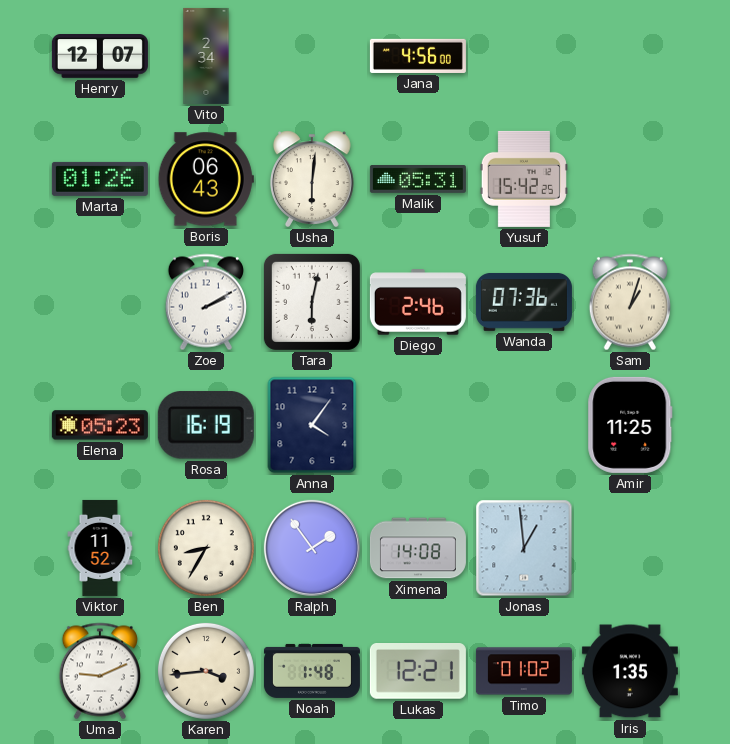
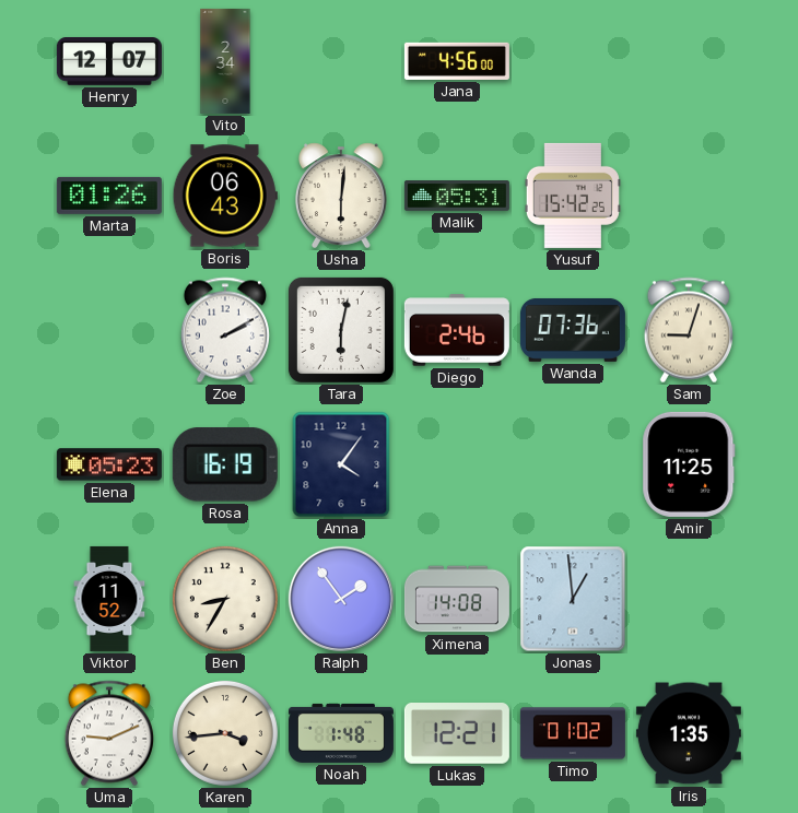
Sam: 1:03 -> 9:03 (689, 330)
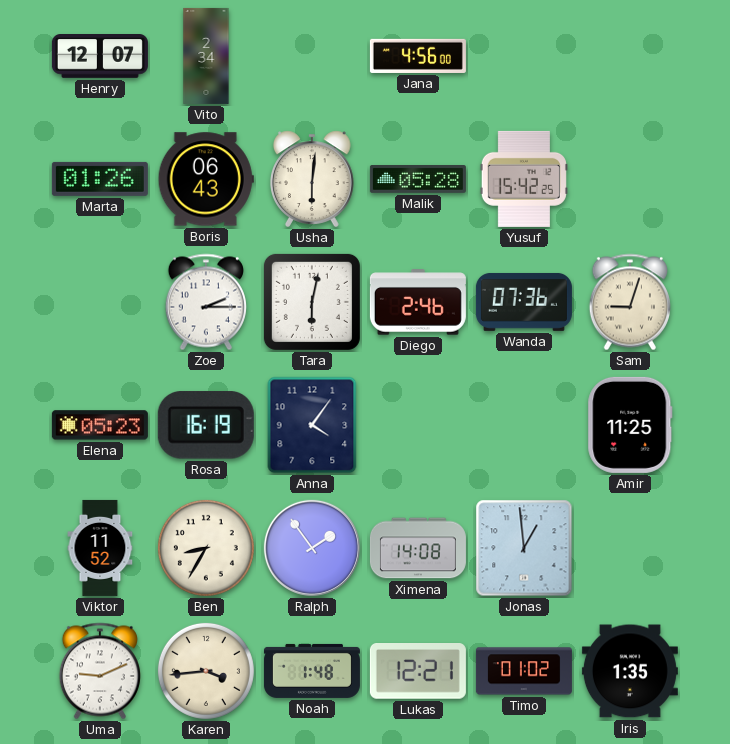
Malik: 05:31 -> 05:28 (418, 180)
Zoe: 2:10 -> 2:15 (206, 302)
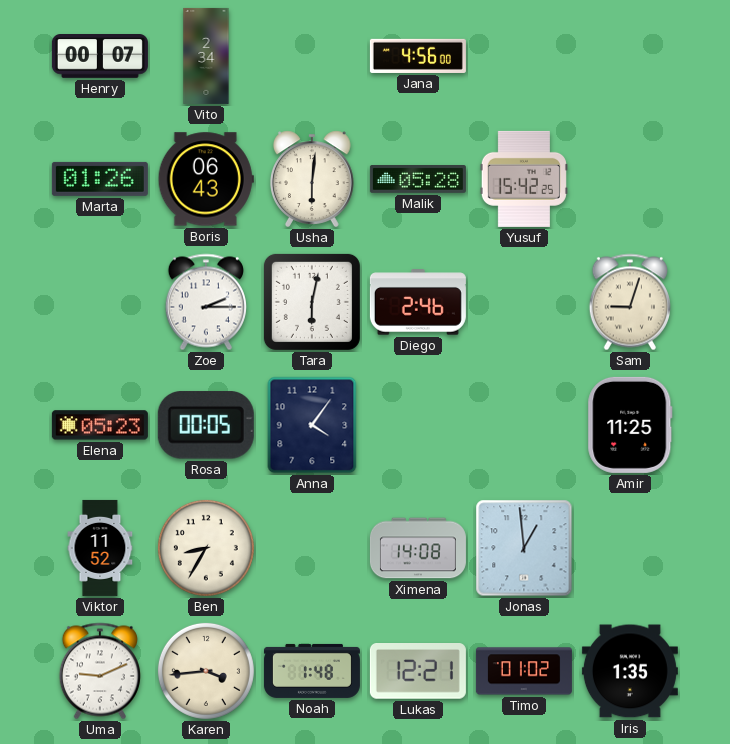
Henry: 12:07 -> 00:07 (100, 56)
Wanda: 07:36 -> none (524, 302)
Rosa: 16:19 -> 00:05 (206, 425)
Ralph: 1:54 -> none (312, 548)
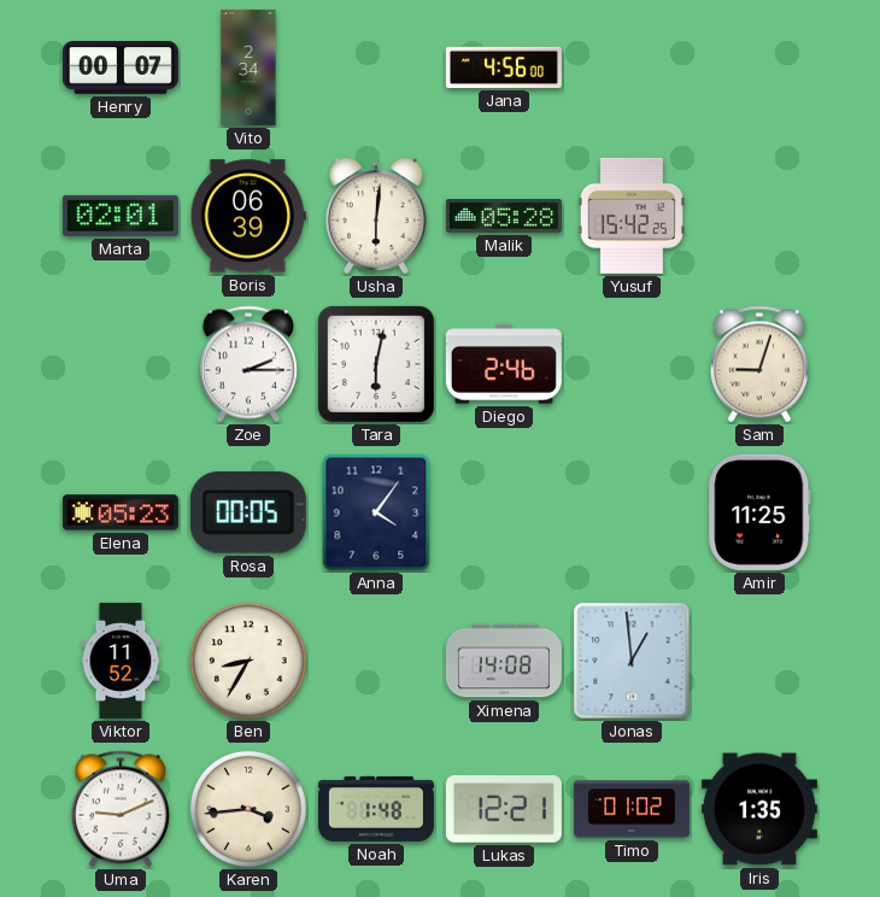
Marta: 01:26 -> 02:01 (121, 216)
Boris: 06:43 -> 06:39 (248, 216)
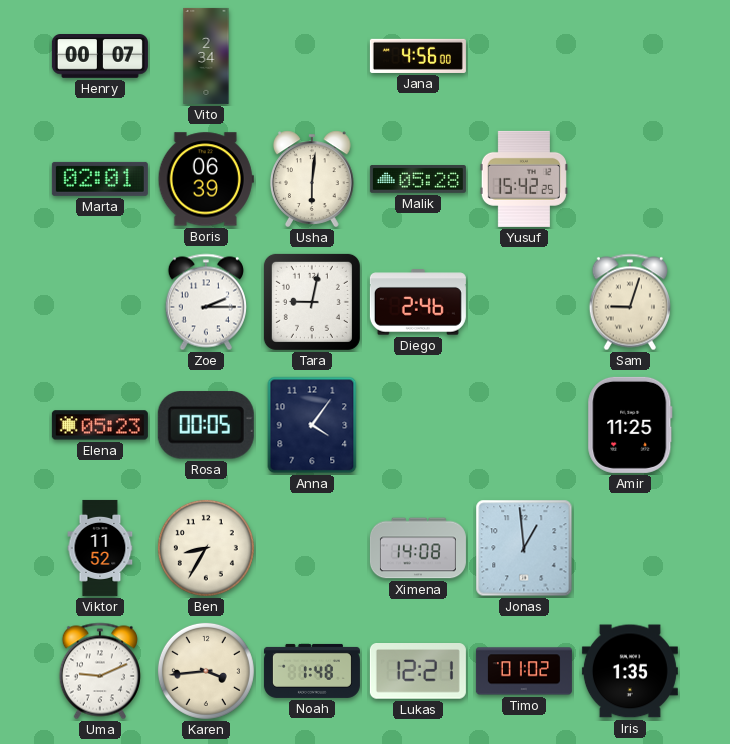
Tara: 6:02 -> 9:02 (312, 302)
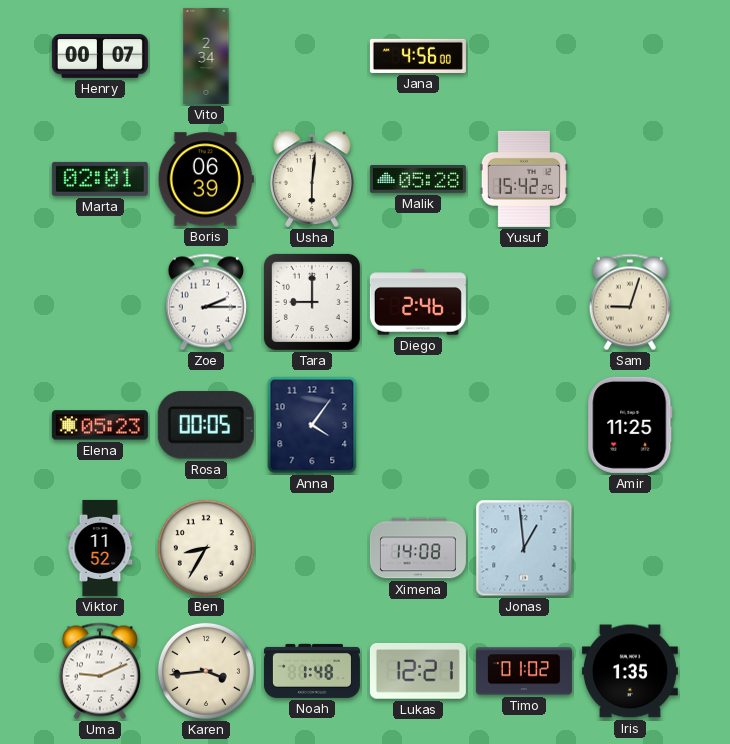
Tara: 9:02 -> 9:00 (312, 302)
